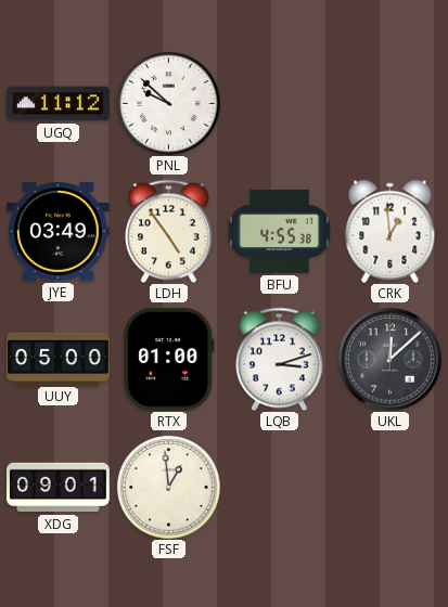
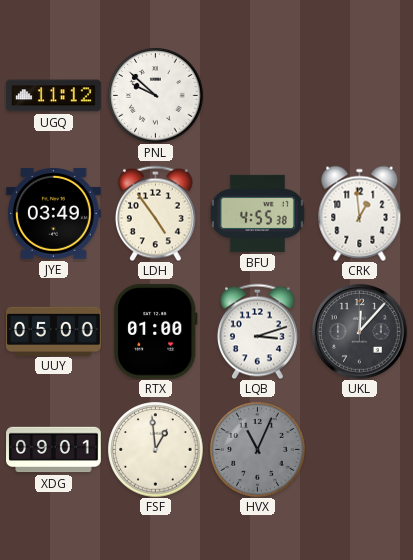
UKL: 12:08 -> 12:07 (360, 332)
HVX: none -> 11:04 (257, 449)
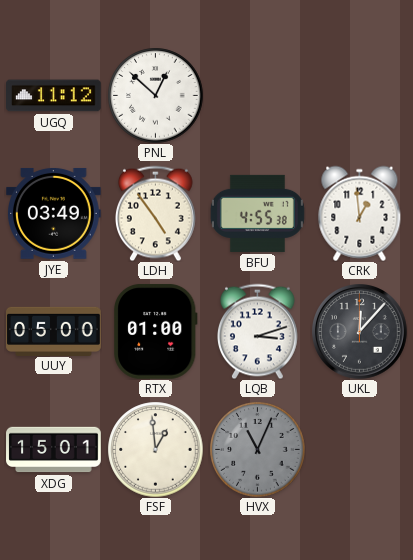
PNL: 9:52 -> 12:52 (155, 95)
XDG: 09:01 -> 15:01 (54, 450)
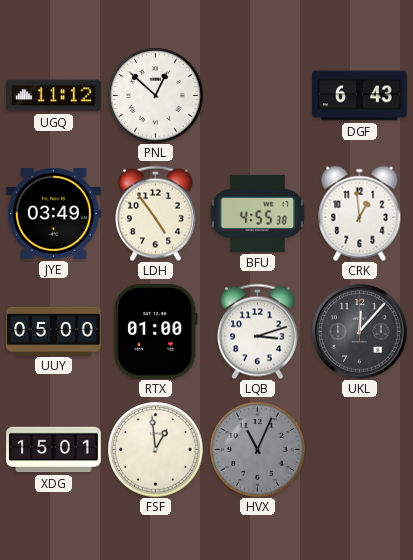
DGF: none -> 6:43 (360, 96)
